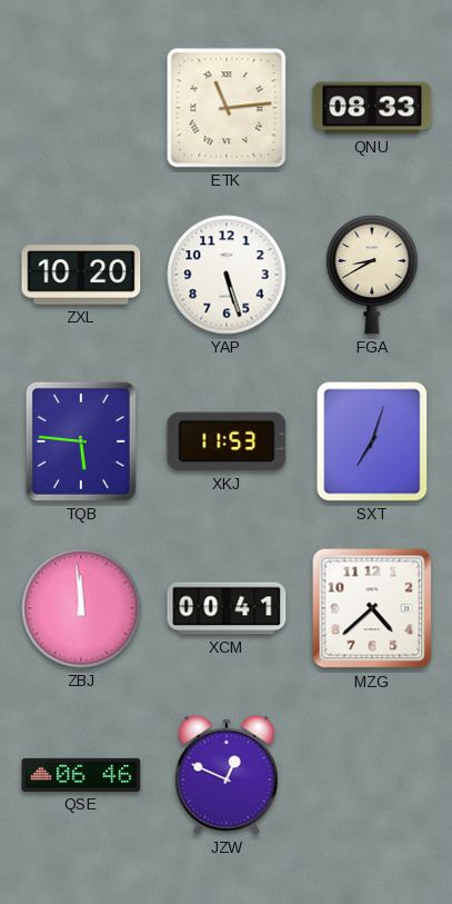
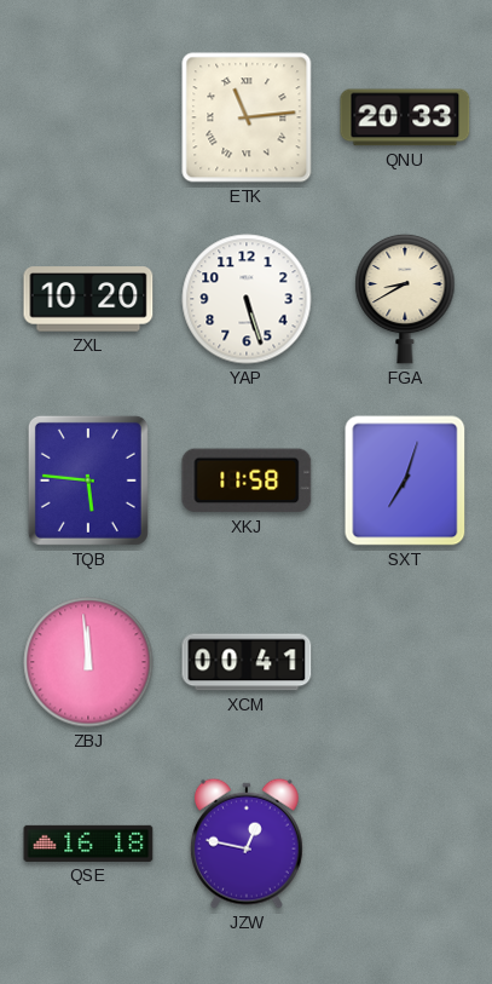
QNU: 08:33 -> 20:33 (405, 117)
XKJ: 11:53 -> 11:58 (247, 481)
MZG: 4:38 -> none (372, 608)
QSE: 06:46 -> 16:18 (88, 844)
JZW: 12:49 -> 12:47 (247, 844)
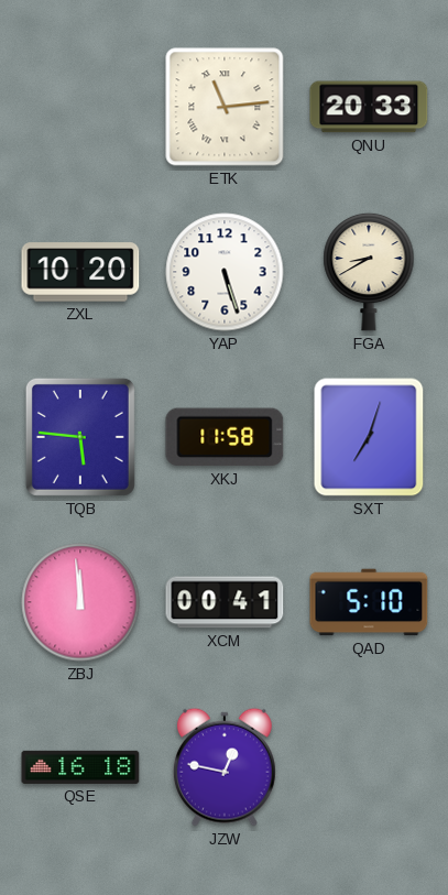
QAD: none -> 5:10 (369, 602)
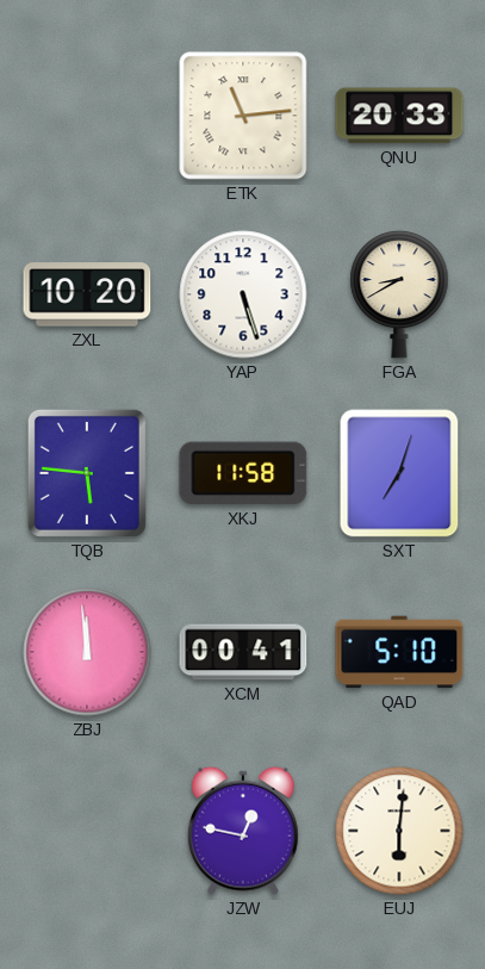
QSE: 16:18 -> none (80, 767)
EUJ: none -> 6:01 (399, 831)
